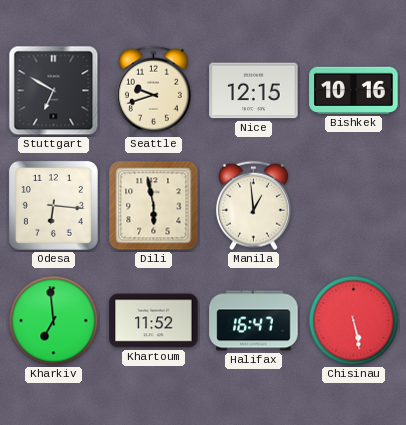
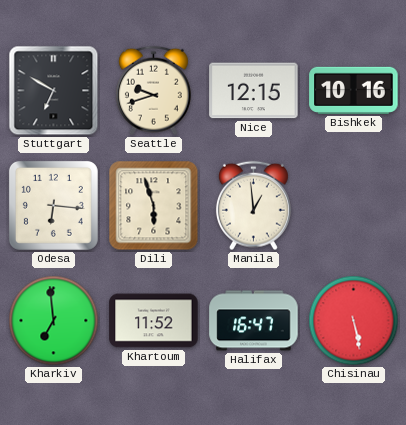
Dili: 5:58 -> 5:57 (154, 206)
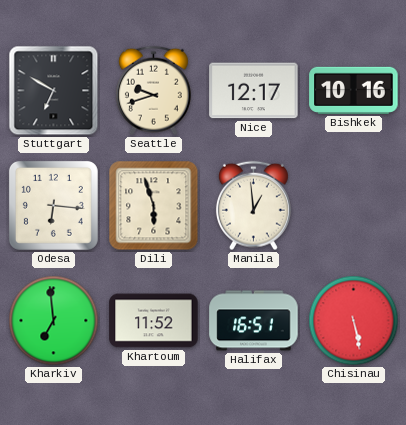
Nice: 12:15 -> 12:17 (254, 91)
Halifax: 16:47 -> 16:51 (254, 321)
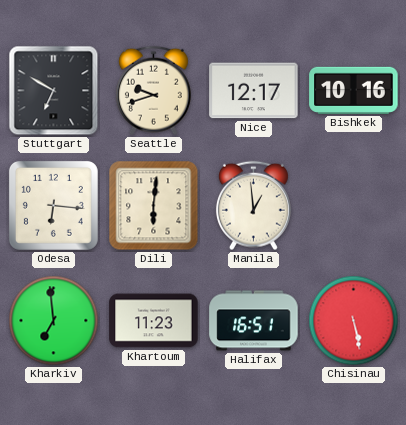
Dili: 5:57 -> 6:01 (154, 206)
Khartoum: 11:52 -> 11:23 (154, 321)
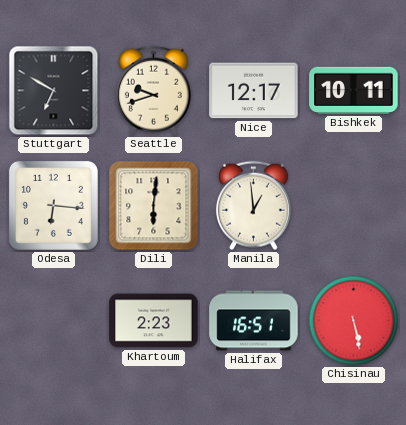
Bishkek: 10:16 -> 10:11 (354, 90)
Kharkiv: 6:59 -> none (54, 321)
Khartoum: 11:23 -> 2:23 (154, 321)
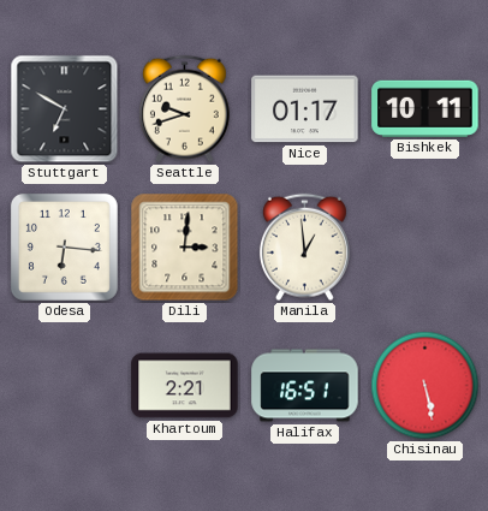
Nice: 12:17 -> 01:17 (305, 109)
Dili: 6:01 -> 3:01 (185, 248)
Khartoum: 2:23 -> 2:21 (185, 386)
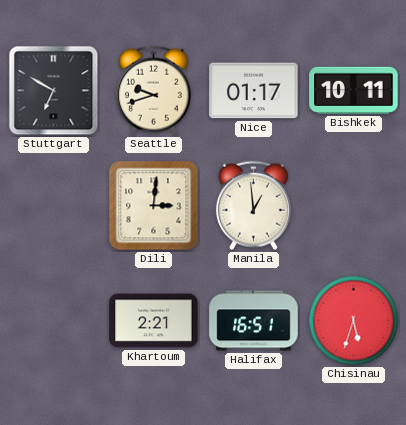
Odesa: 6:16 -> none (64, 246)
Chisinau: 5:28 -> 5:33 (354, 321)
